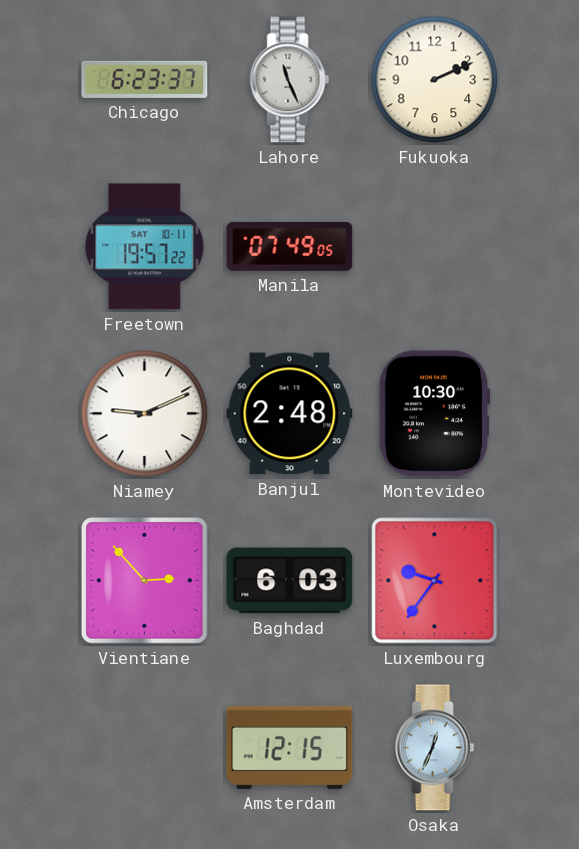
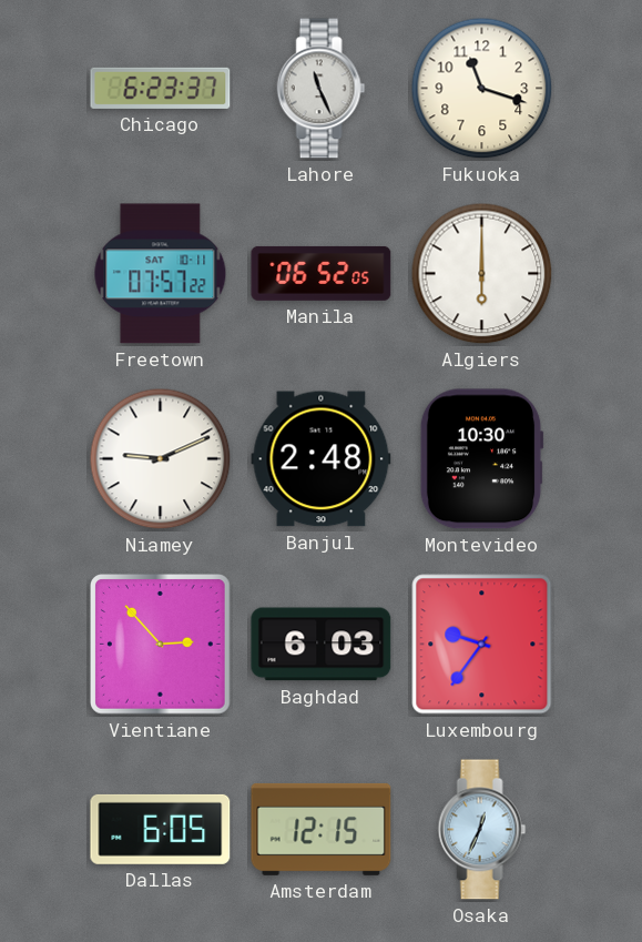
Fukuoka: 2:11 -> 11:18 (482, 89)
Freetown: 19:57 -> 07:57 (161, 274)
Manila: 07:49 -> 06:52 (322, 273)
Algiers: none -> 6:00 (482, 274)
Dallas: none -> 6:05 (161, 829)
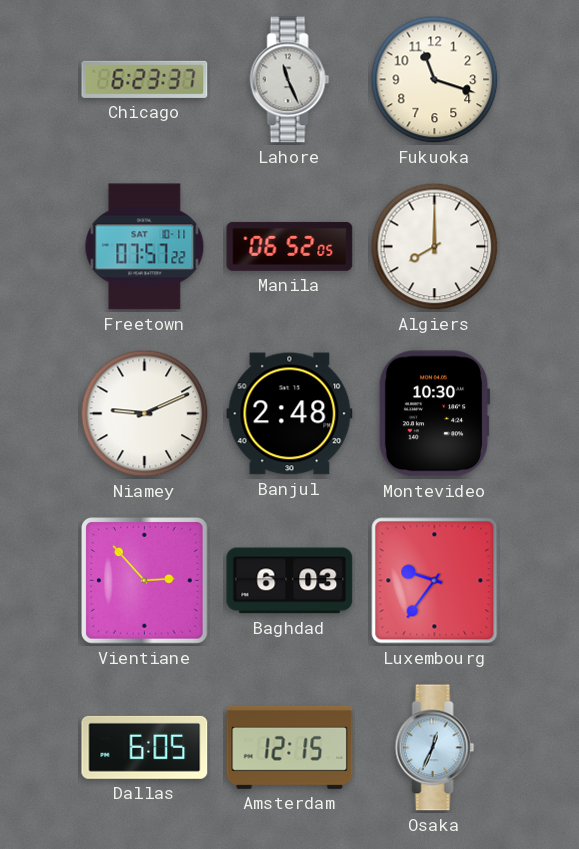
Algiers: 6:00 -> 8:00 (435, 247)
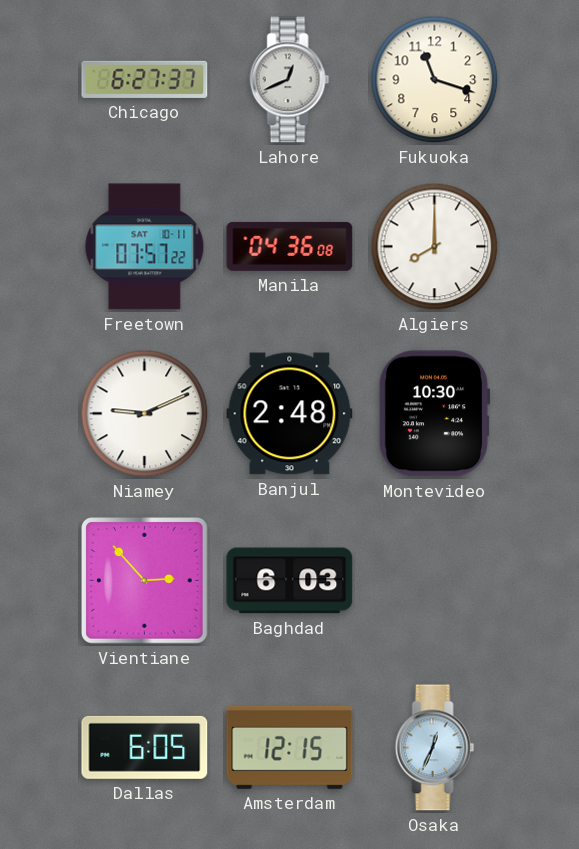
Chicago: 6:23 -> 6:27 (145, 79)
Lahore: 11:26 -> 12:41 (290, 80)
Manila: 06:52 -> 04:36 (290, 246)
Luxembourg: 9:36 -> none (435, 581)
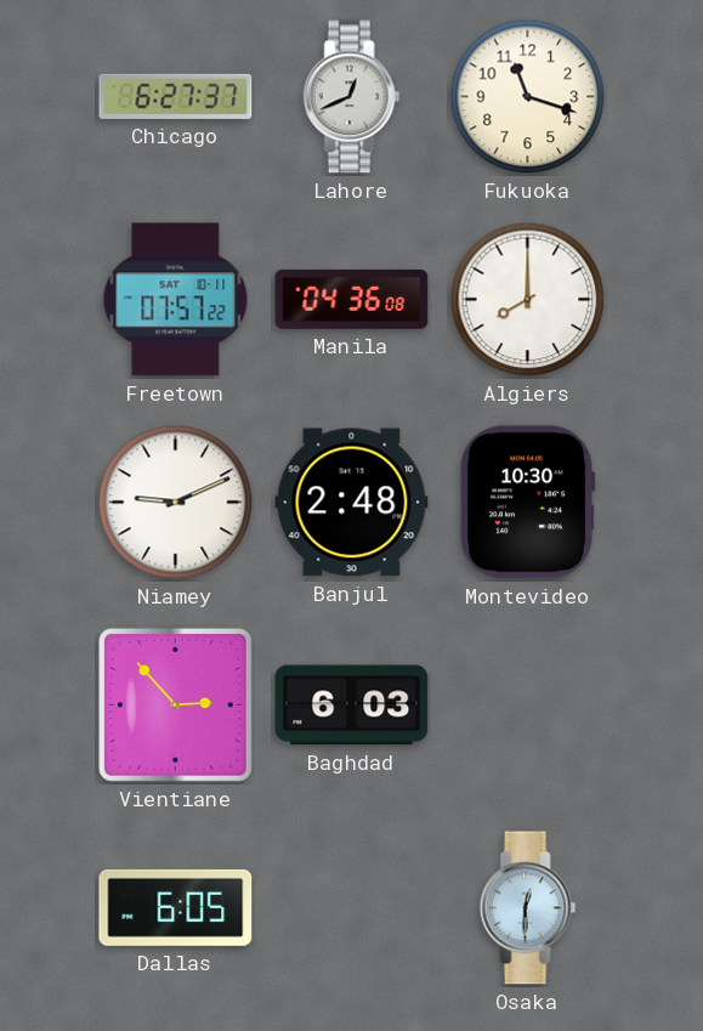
Amsterdam: 12:15 -> none (290, 747)
Osaka: 12:34 -> 12:30 (528, 908)
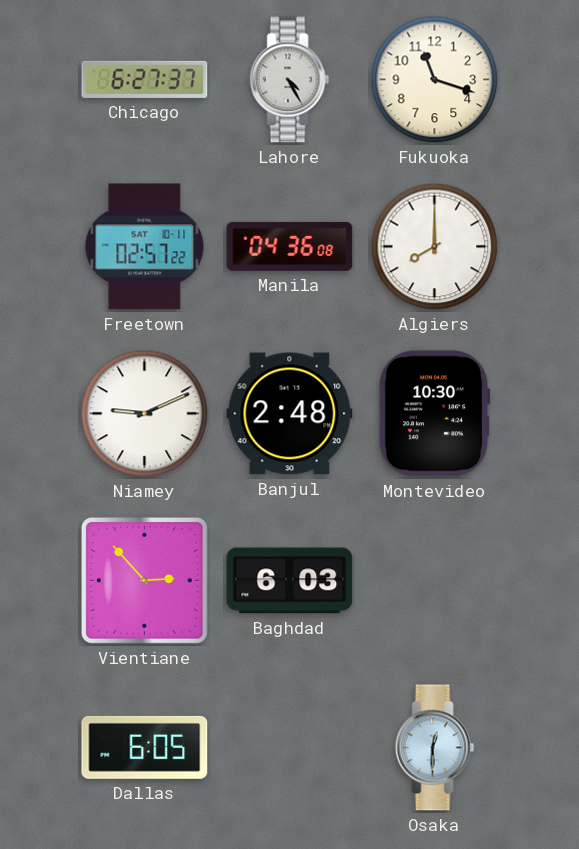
Lahore: 12:41 -> 4:25 (290, 80)
Freetown: 07:57 -> 02:57 (145, 247)
